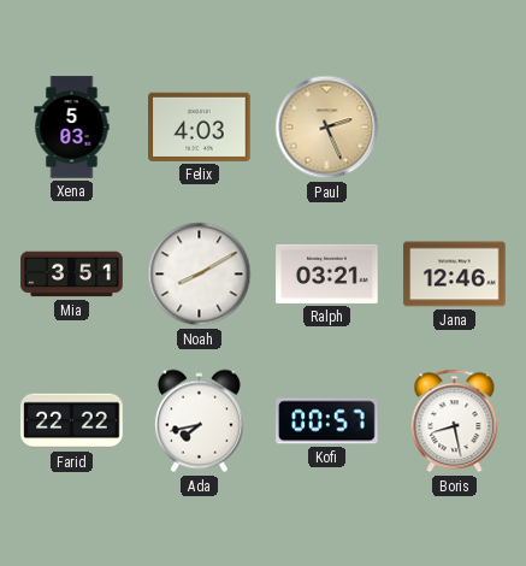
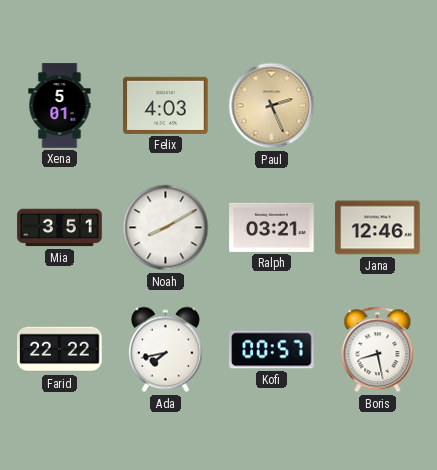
Xena: 5:03 -> 5:01 (60, 106)
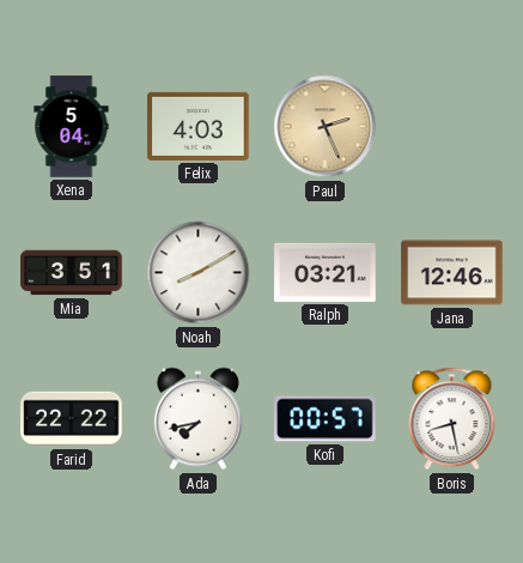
Xena: 5:01 -> 5:04 (72, 127)
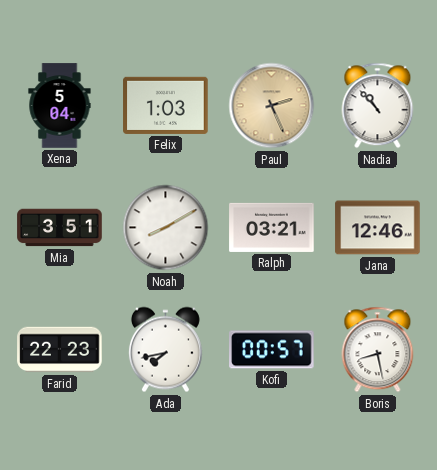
Felix: 4:03 -> 1:03 (166, 105)
Nadia: none -> 10:53 (378, 106)
Farid: 22:22 -> 22:23 (60, 350)
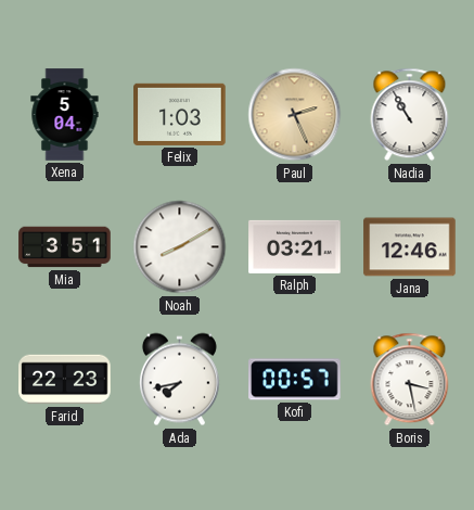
Nadia: 10:53 -> 10:55 (410, 115)
Boris: 8:28 -> 3:28 (410, 380)
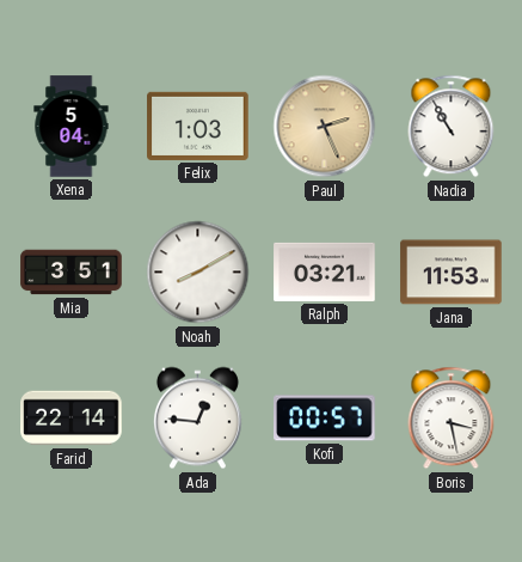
Jana: 12:46 -> 11:53 (452, 273)
Farid: 22:23 -> 22:14 (72, 419)
Ada: 7:43 -> 12:46 (197, 419)
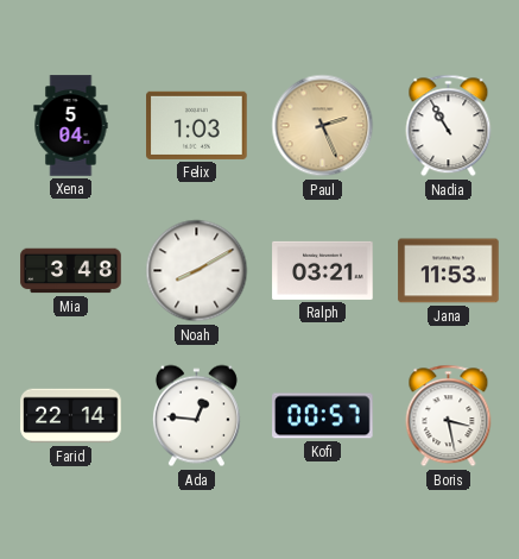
Mia: 3:51 -> 3:48 (71, 271)
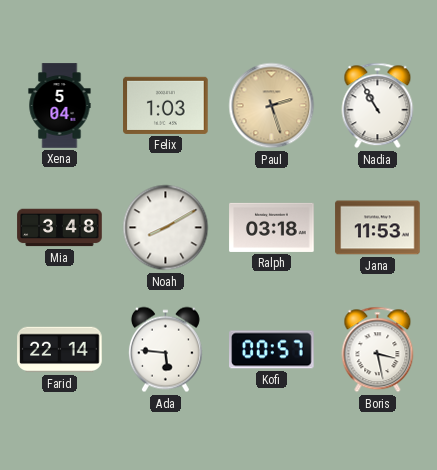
Paul: 2:26 -> 2:27 (272, 106)
Ralph: 03:21 -> 03:18 (272, 227)
Ada: 12:46 -> 5:46 (165, 350)
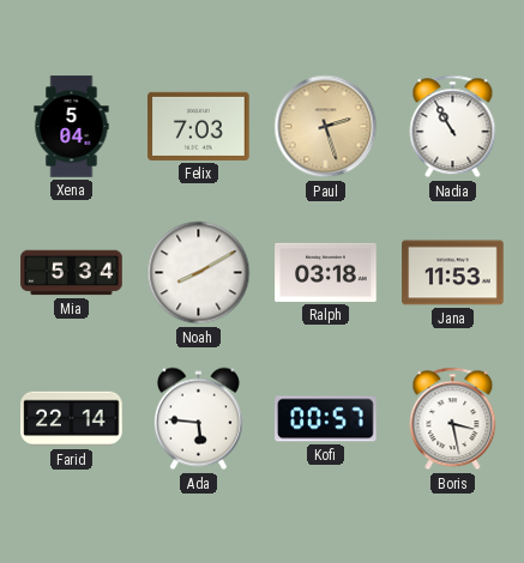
Felix: 1:03 -> 7:03 (199, 126)
Mia: 3:48 -> 5:34 (72, 273)
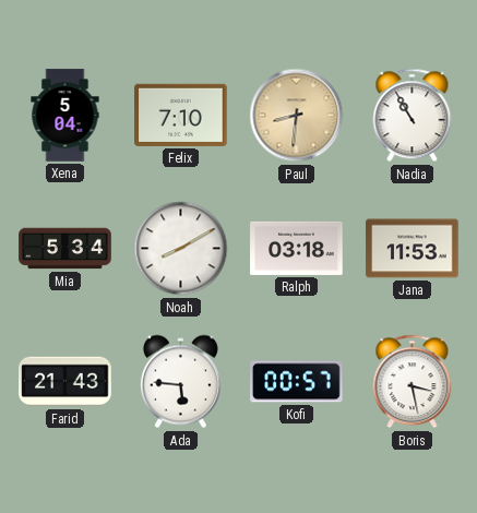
Felix: 7:03 -> 7:10 (181, 115)
Paul: 2:27 -> 8:31 (297, 116)
Farid: 22:14 -> 21:43 (65, 382)
